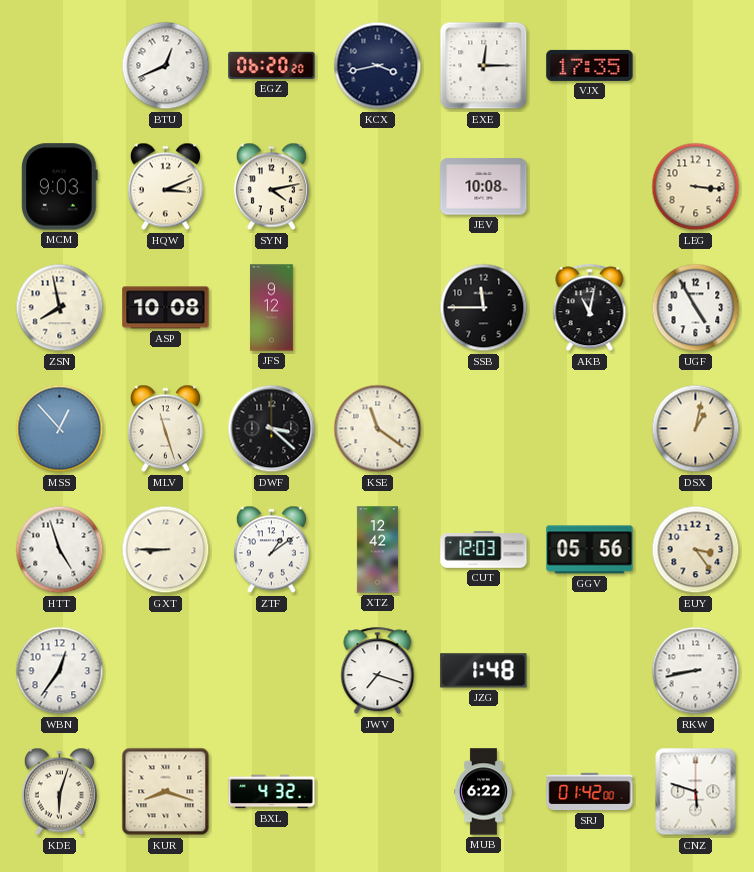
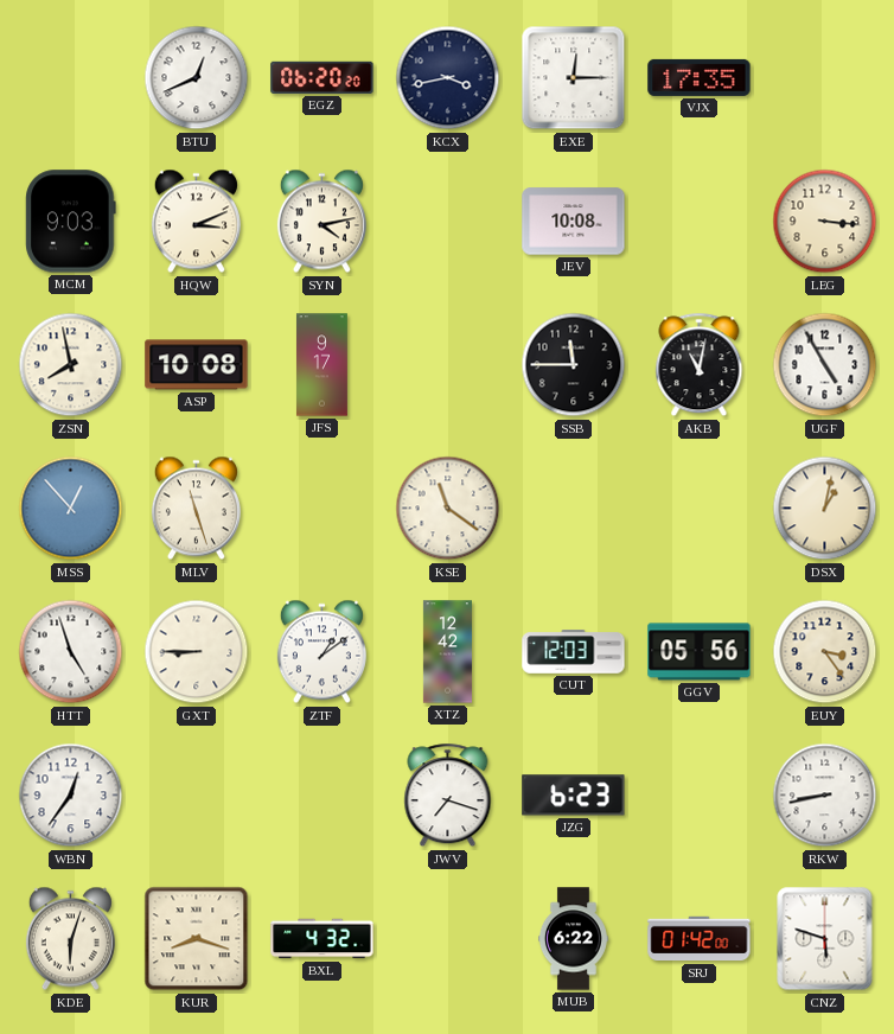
JFS: 9:12 -> 9:17 (321, 365)
DWF: 3:22 -> none (272, 429)
JZG: 1:48 -> 6:23 (574, 796)
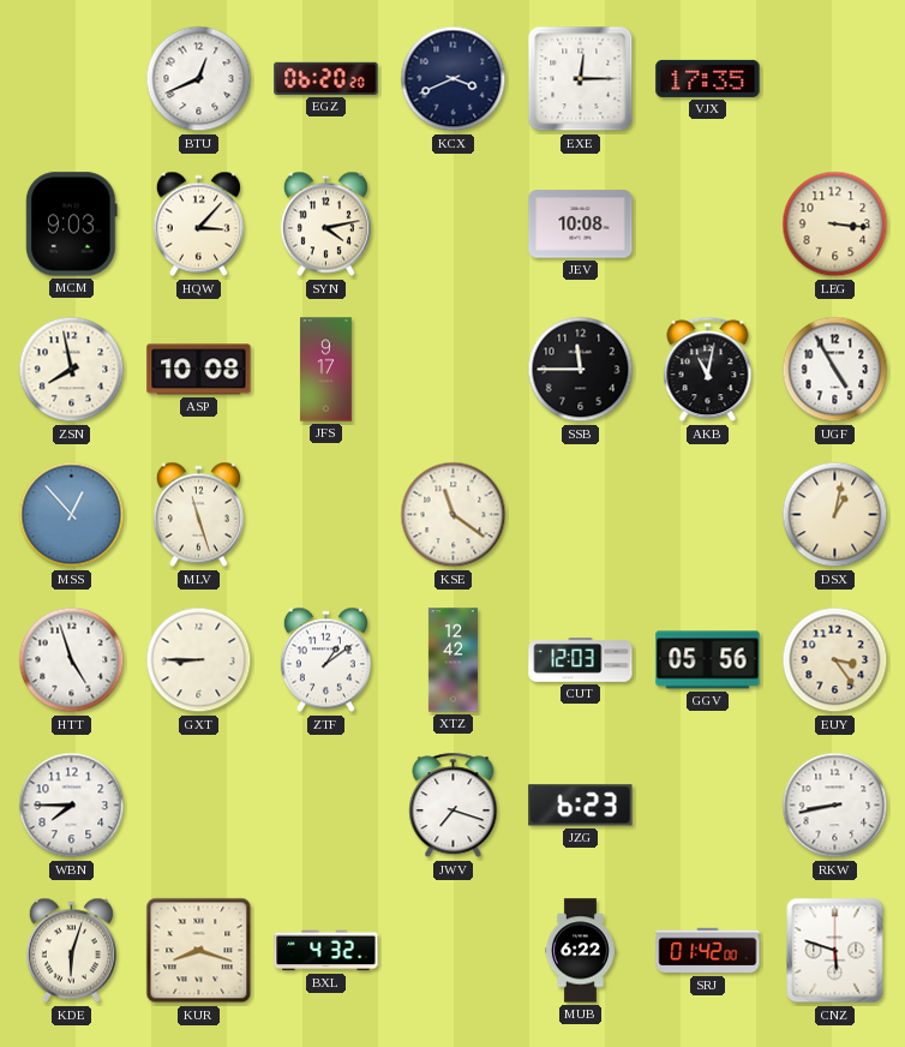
KCX: 3:43 -> 3:41 (454, 79)
HQW: 3:11 -> 3:07 (198, 225)
WBN: 12:36 -> 7:45 (72, 806)
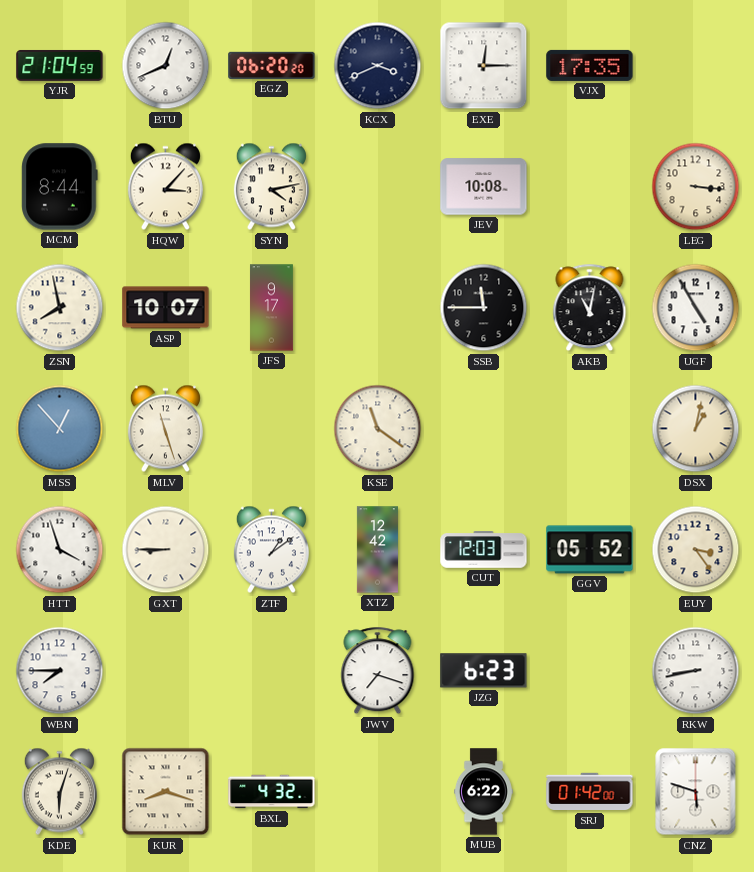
YJR: none -> 21:04 (60, 65)
MCM: 9:03 -> 8:44 (60, 187)
ASP: 10:08 -> 10:07 (166, 308)
HTT: 4:57 -> 3:57 (60, 550)
GGV: 05:56 -> 05:52 (590, 550)
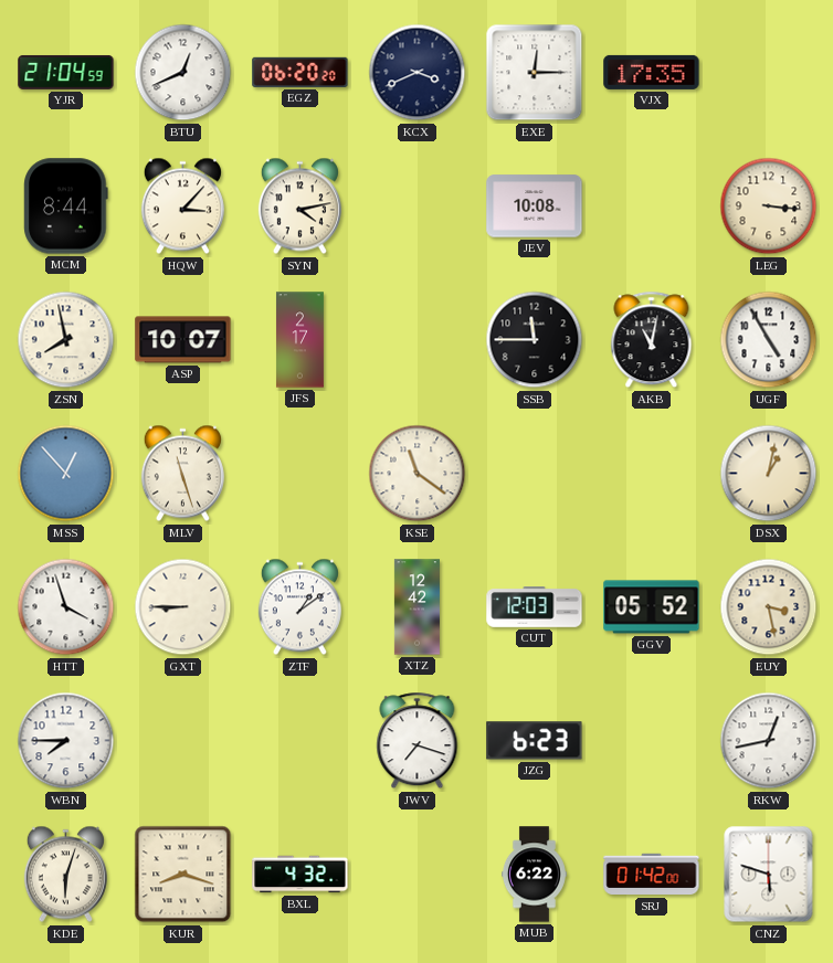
JFS: 9:17 -> 2:17 (299, 340)
EUY: 3:24 -> 3:28 (769, 607)
RKW: 8:43 -> 12:43 (769, 741)
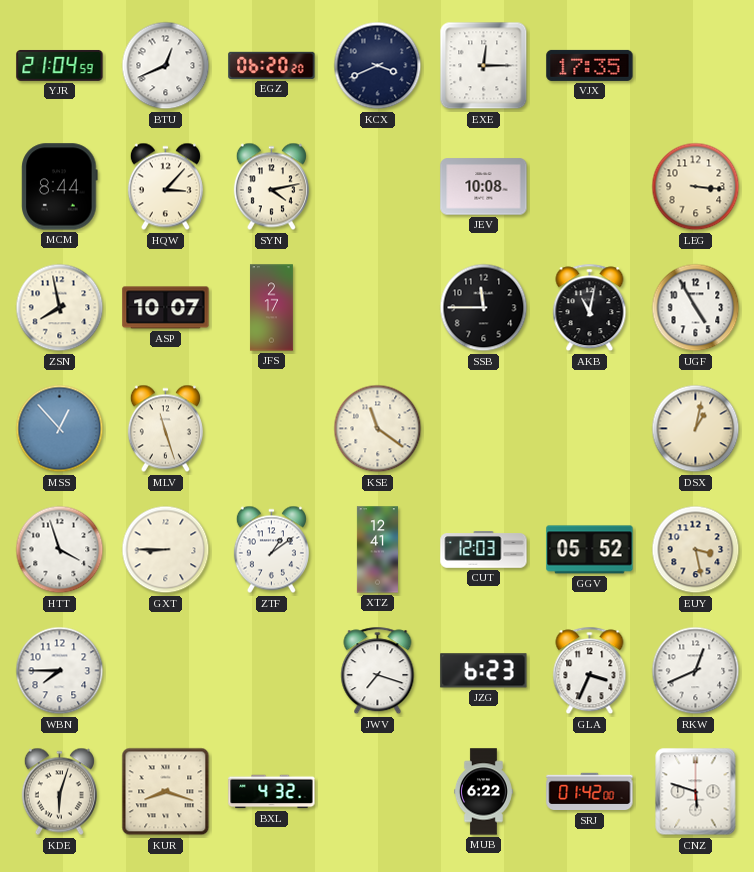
XTZ: 12:42 -> 12:41 (377, 550)
GLA: none -> 3:34 (590, 671)
RKW: 12:43 -> 12:41 (696, 671)
